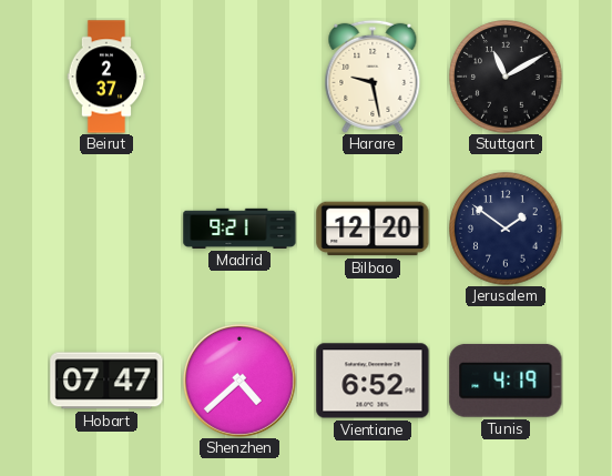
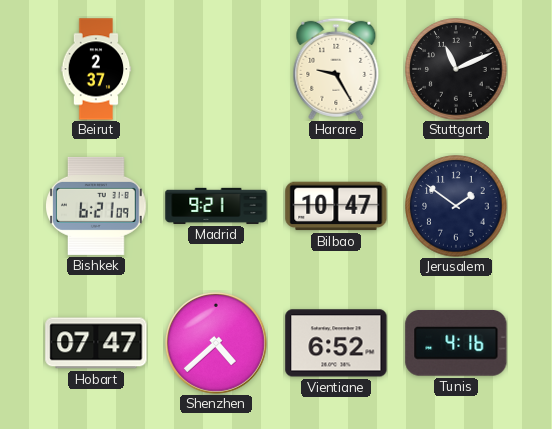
Harare: 9:28 -> 9:25 (336, 69)
Stuttgart: 11:10 -> 11:11 (456, 69)
Bishkek: none -> 6:21 (97, 206)
Bilbao: 12:20 -> 10:47 (336, 206)
Tunis: 4:19 -> 4:16 (456, 343)
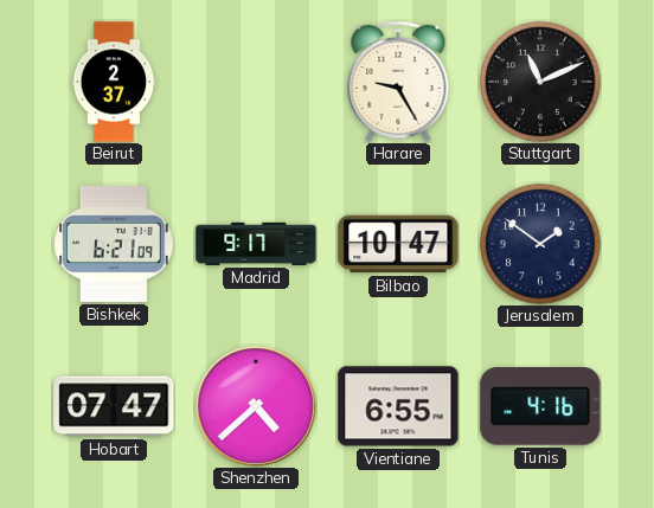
Madrid: 9:21 -> 9:17 (256, 244)
Vientiane: 6:52 -> 6:55 (398, 406)
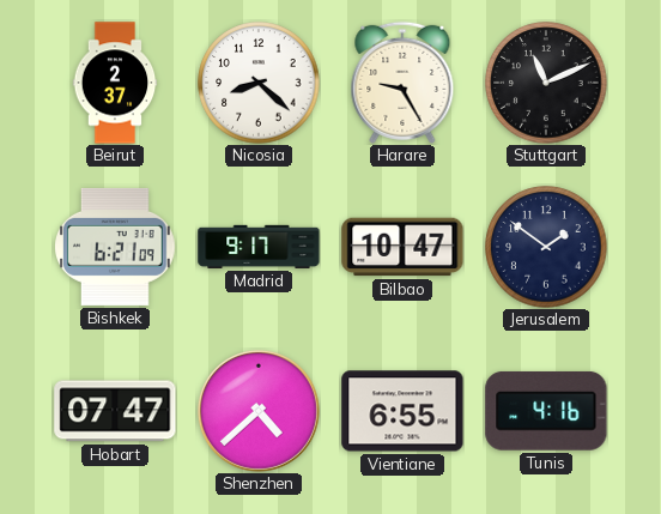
Nicosia: none -> 8:22 (259, 83)
